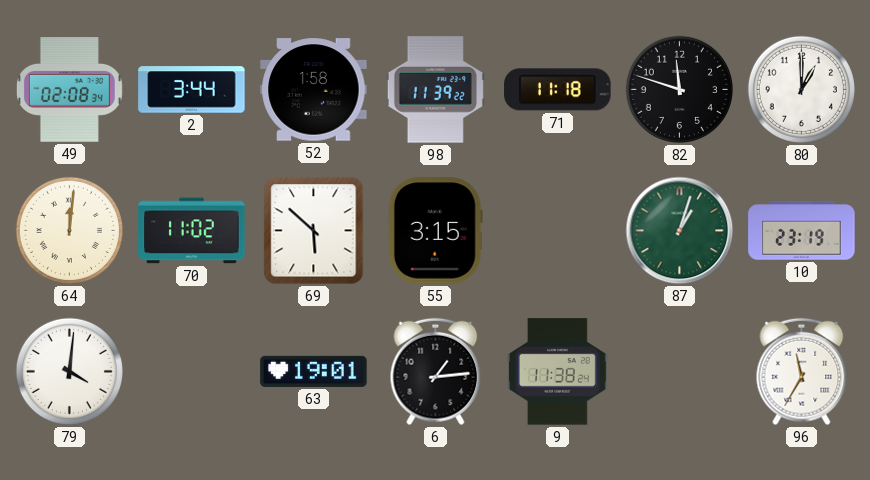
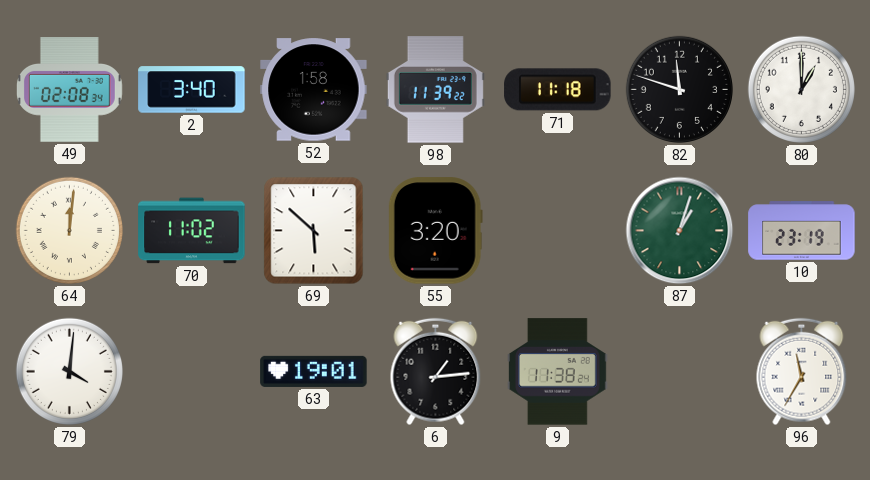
2: 3:44 -> 3:40 (192, 90)
55: 3:15 -> 3:20 (435, 231)
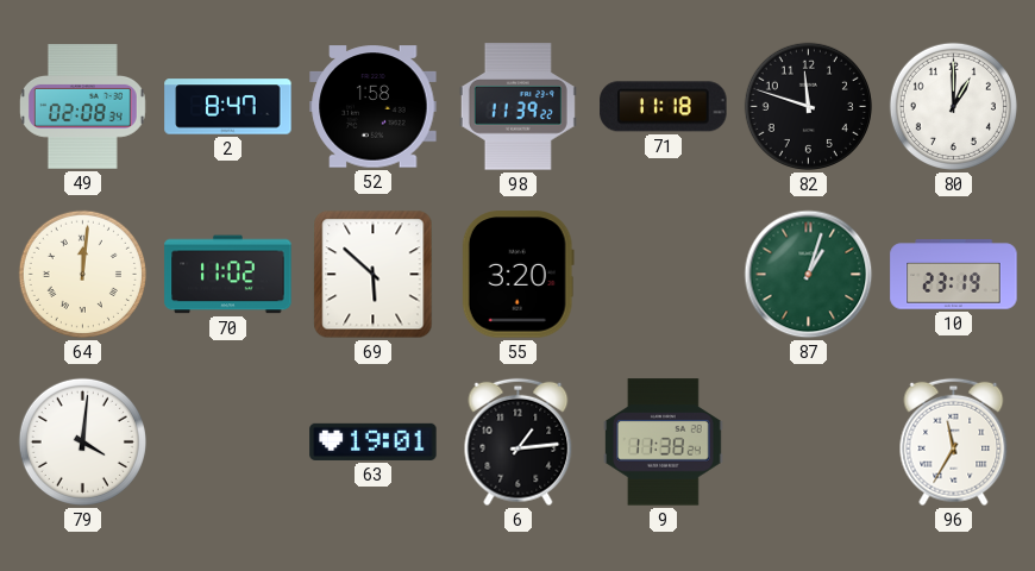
2: 3:40 -> 8:47 (228, 107)
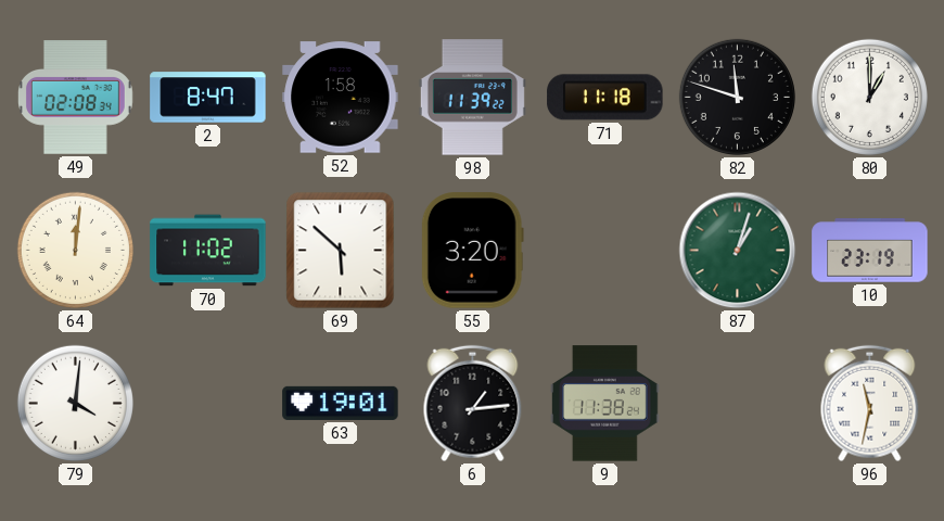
96: 11:35 -> 11:32 (870, 404)
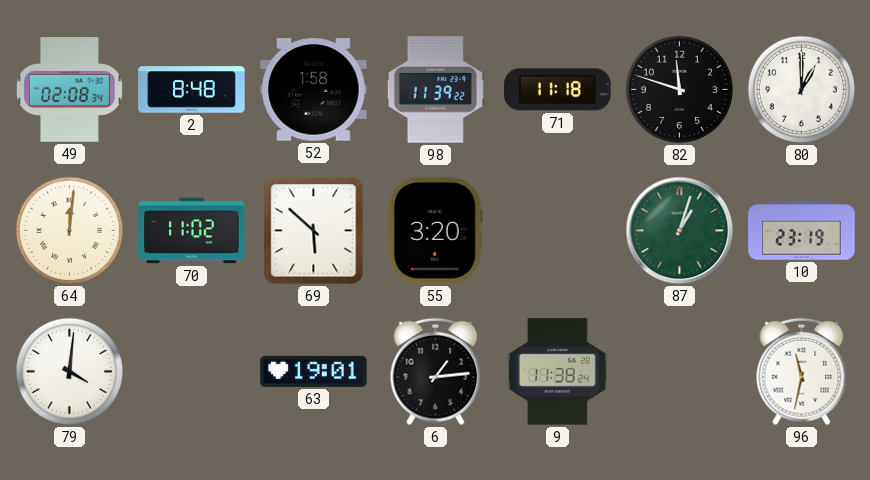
2: 8:47 -> 8:48 (192, 90)
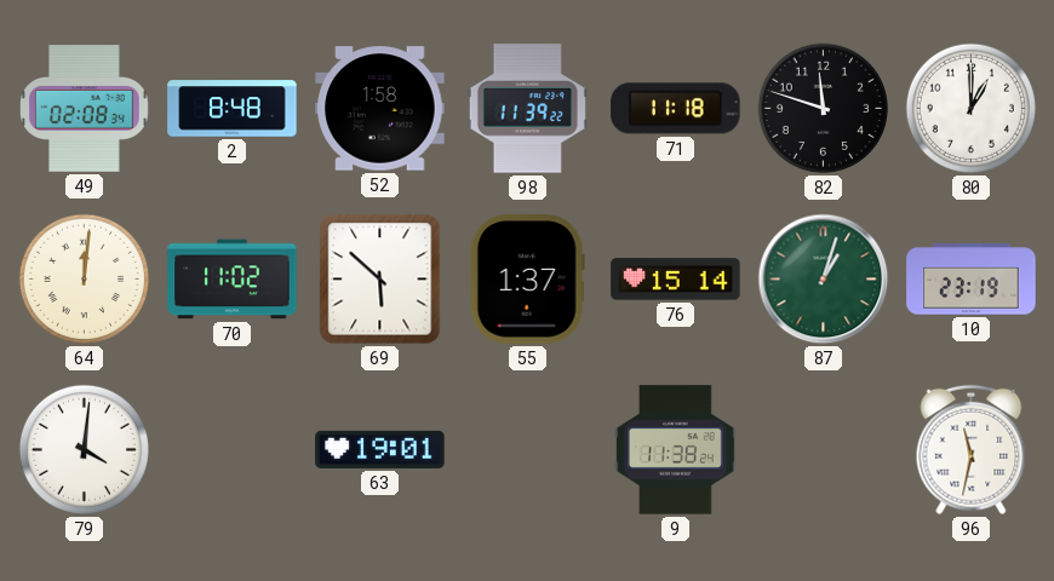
55: 3:20 -> 1:37 (527, 280)
76: none -> 15:14 (676, 280)
6: 1:14 -> none (436, 372)
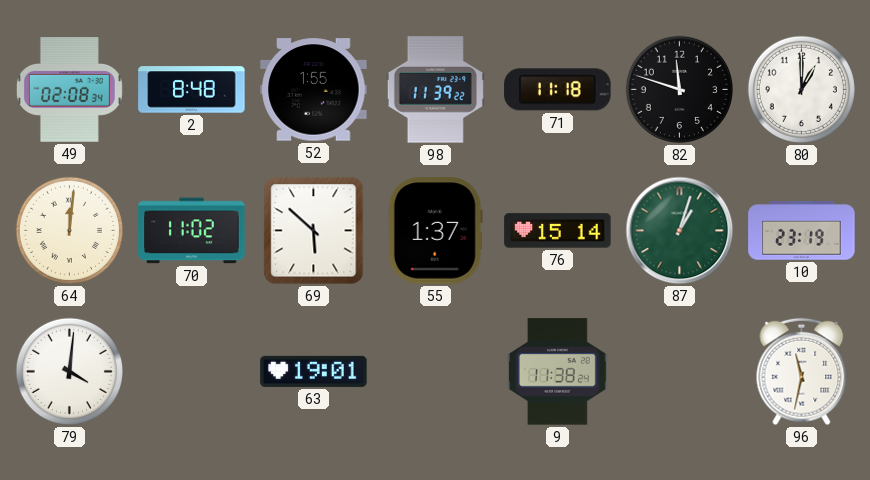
52: 1:58 -> 1:55 (314, 90)
